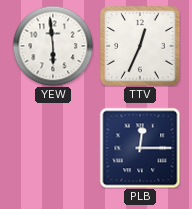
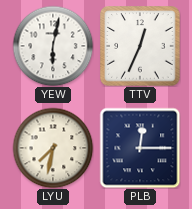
YEW: 5:59 -> 6:02 (53, 46)
LYU: none -> 7:32 (53, 148)
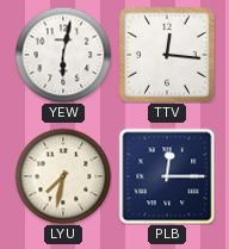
TTV: 12:34 -> 12:16 (167, 55)
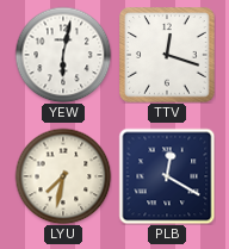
TTV: 12:16 -> 12:18 (167, 55)
PLB: 12:15 -> 12:20 (167, 176)
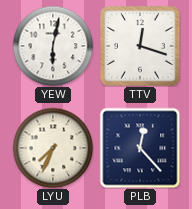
LYU: 7:32 -> 7:34 (53, 148)
PLB: 12:20 -> 12:23 (140, 148)
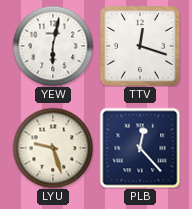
LYU: 7:34 -> 9:27 (53, 148)
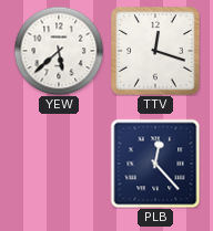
YEW: 6:02 -> 5:38 (59, 51)
LYU: 9:27 -> none (53, 148)
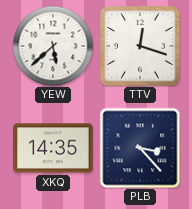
XKQ: none -> 14:35 (53, 148)
PLB: 12:23 -> 3:23 (140, 148)
